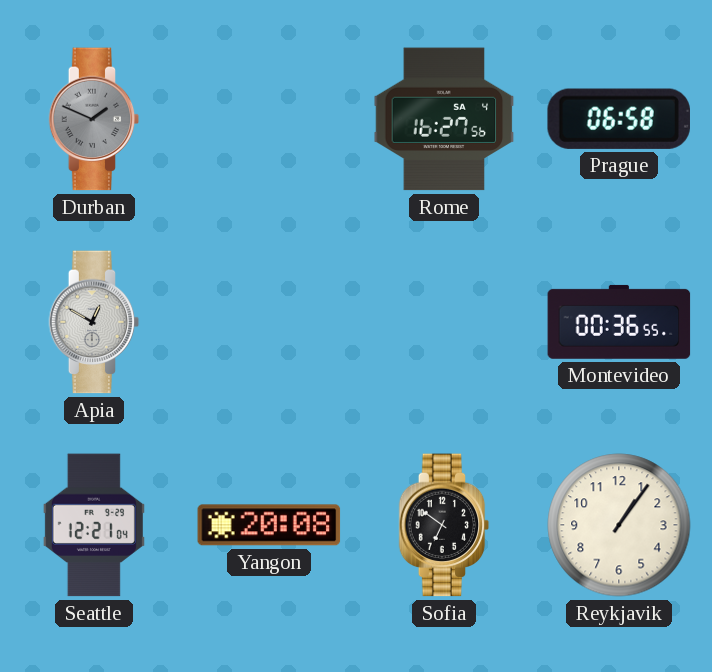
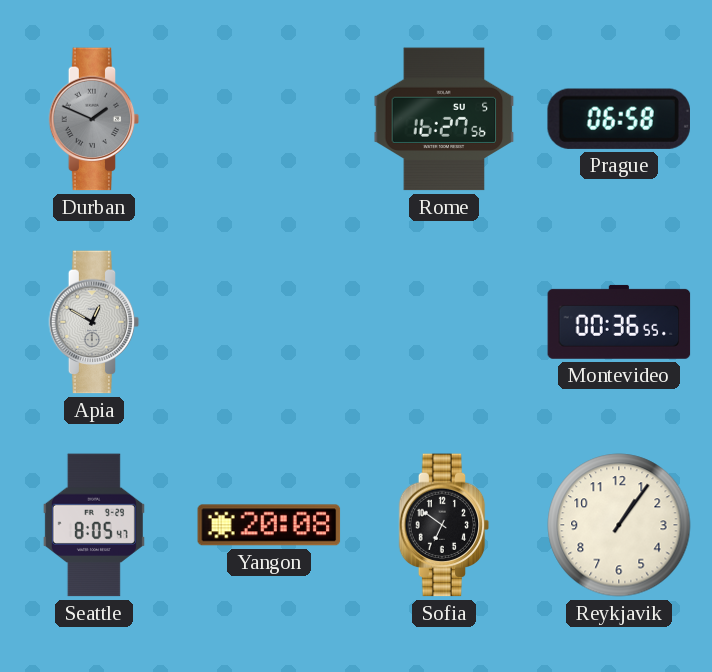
Rome date: SA 4 -> SU 5 (444, 119)
Seattle: 12:21 -> 8:05 (94, 525)
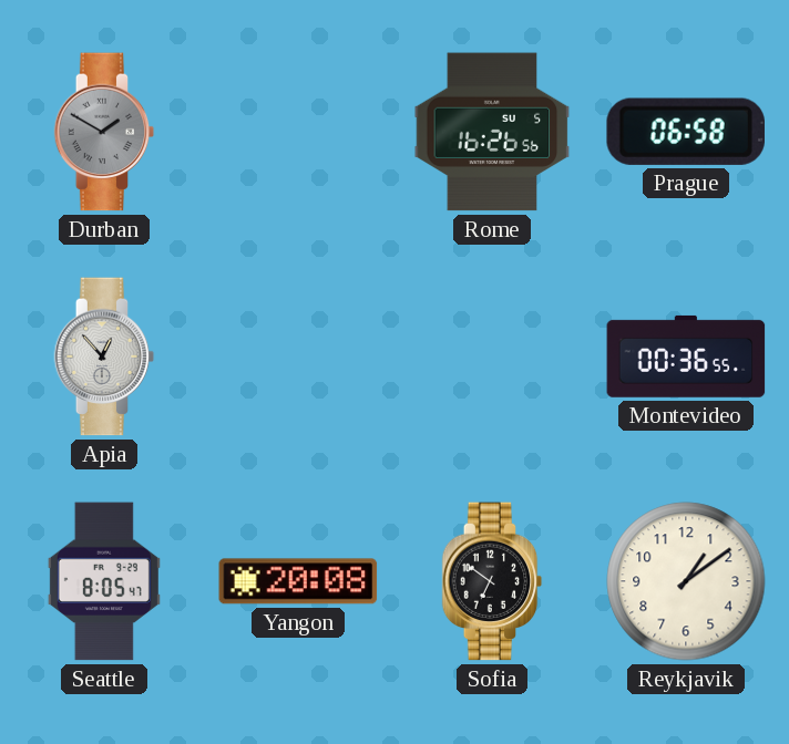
Durban: 1:49 -> 1:50 (104, 132)
Rome: 16:27 -> 16:26 (492, 132)
Apia: 12:50 -> 12:53 (104, 356)
Reykjavik: 1:06 -> 1:09 (686, 581)
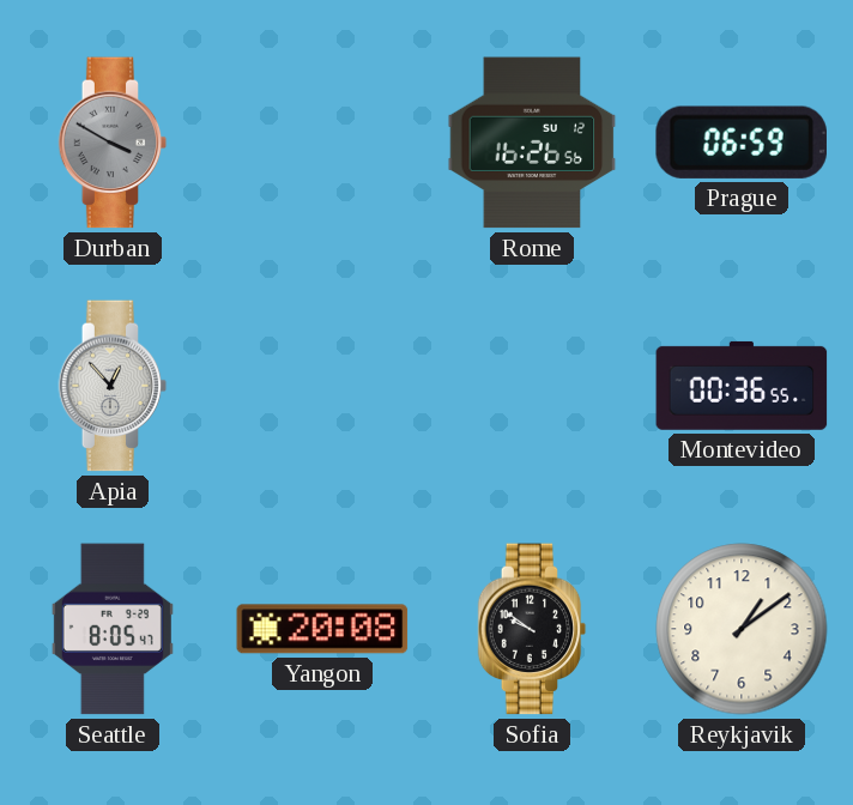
Durban: 1:50 -> 3:50 (113, 143)
Rome date: SU 5 -> SU 12 (532, 143)
Prague: 06:58 -> 06:59 (742, 143)
Sofia: 6:51 -> 9:51 (532, 629)
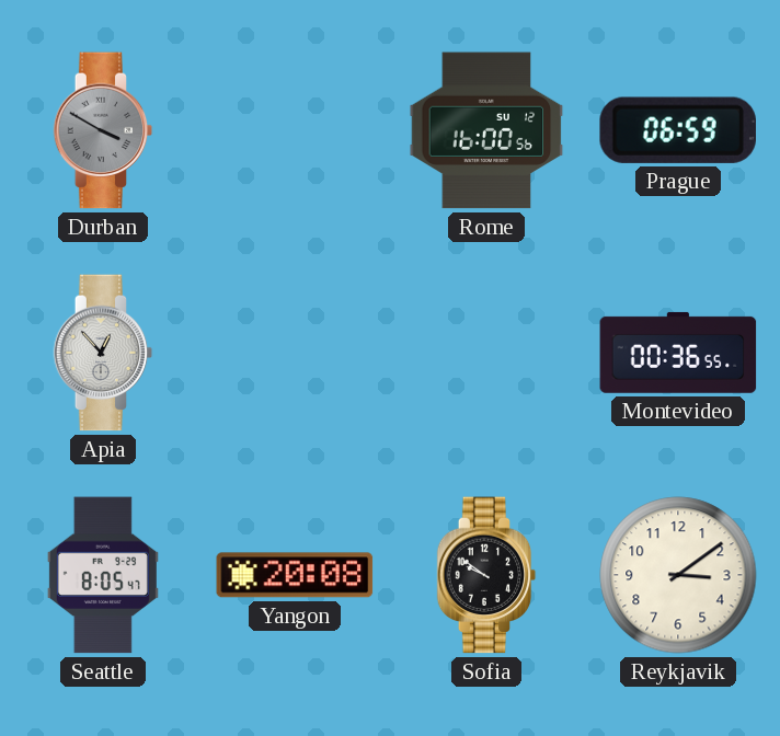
Rome: 16:26 -> 16:00 (486, 130)
Reykjavik: 1:09 -> 3:09 (678, 575)
